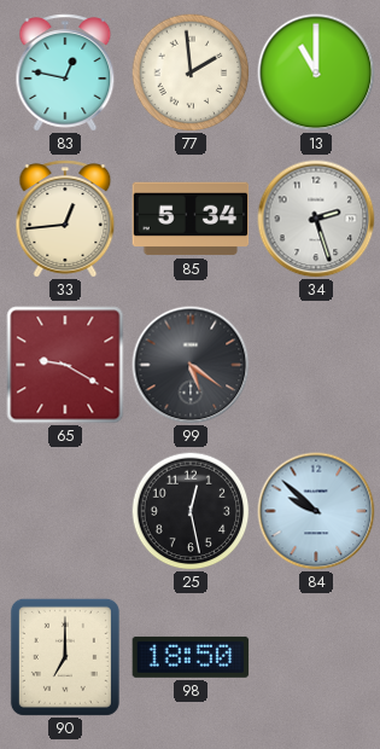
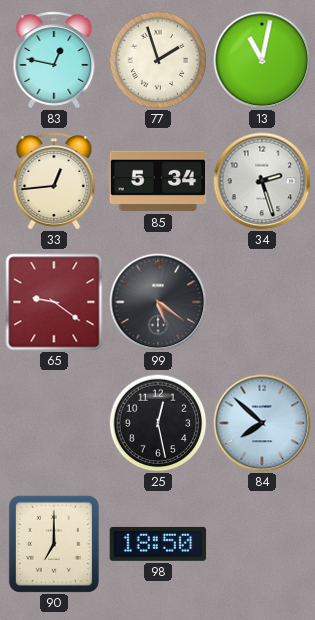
77: 1:59 -> 1:57 (158, 60)
13: 11:00 -> 11:02 (262, 60)
65: 9:20 -> 9:21 (54, 302)
84: 9:52 -> 7:52 (262, 423)
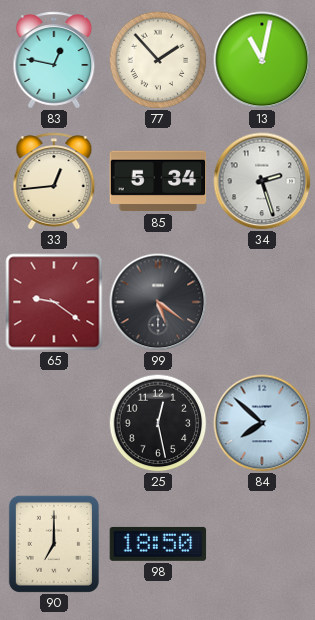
77: 1:57 -> 1:53 (158, 60)
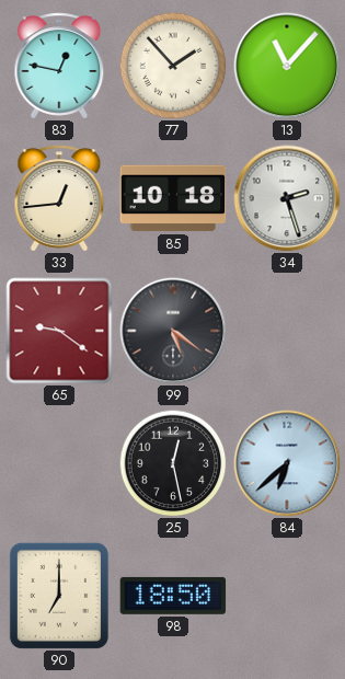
13: 11:02 -> 11:07 (287, 66)
85: 5:34 -> 10:18 (173, 198)
84: 7:52 -> 6:38 (287, 463)
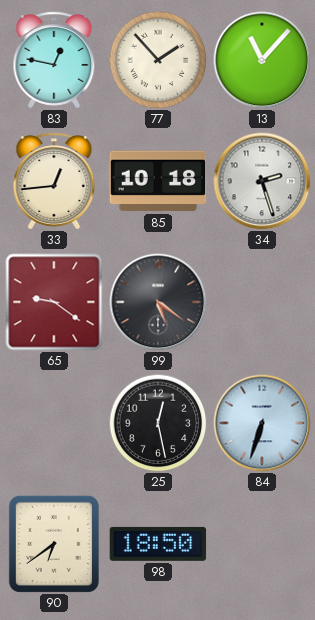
84: 6:38 -> 6:33 (262, 423)
90: 7:00 -> 6:39 (54, 544)
